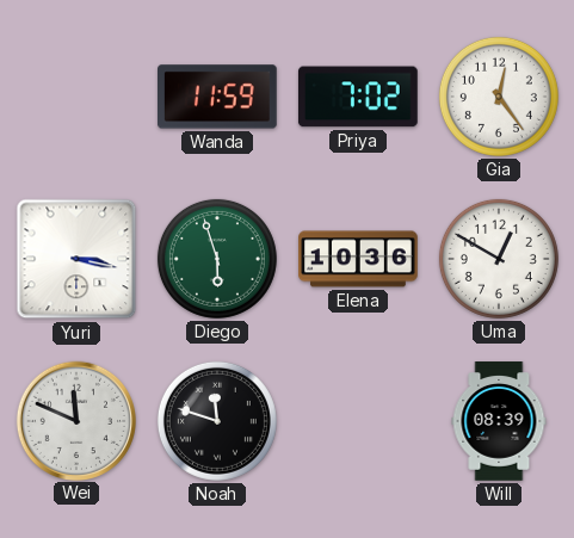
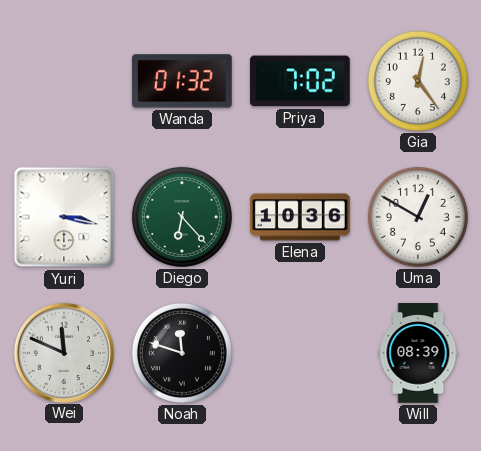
Wanda: 11:59 -> 01:32 (183, 81)
Diego: 5:57 -> 6:23 (182, 217)
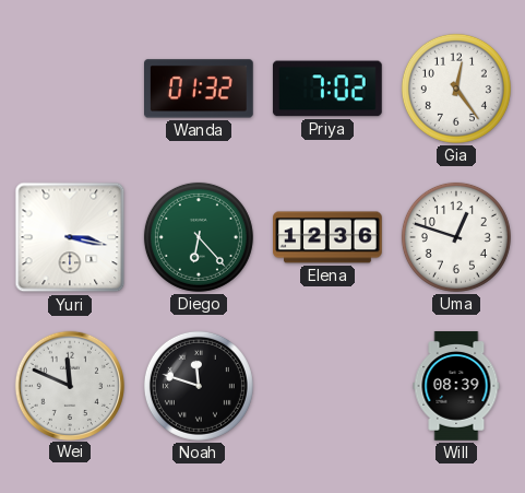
Elena: 10:36 -> 12:36 (327, 237)
Uma: 12:50 -> 12:48 (456, 237)
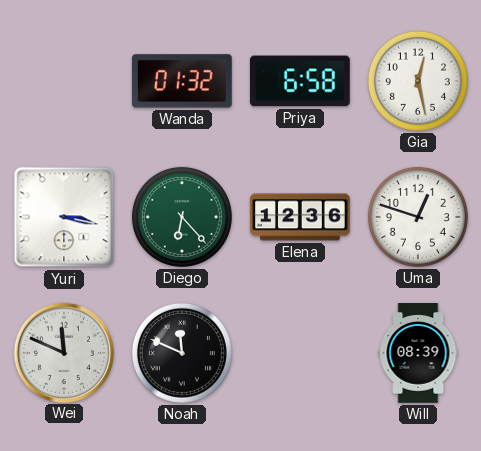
Priya: 7:02 -> 6:58 (300, 81)
Gia: 12:24 -> 12:28 (418, 81)
Noah: 11:48 -> 11:49 (182, 353)
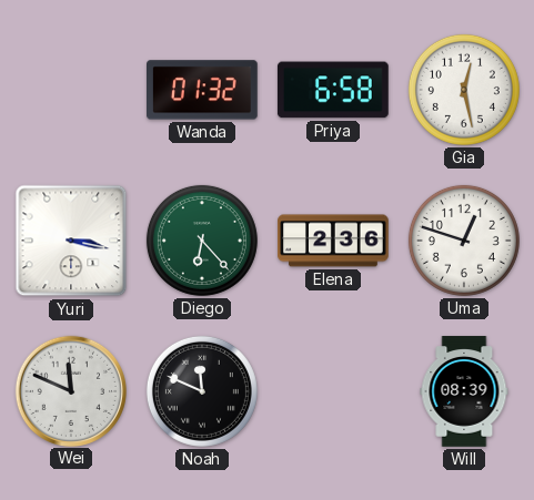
Elena: 12:36 -> 2:36 (333, 241)
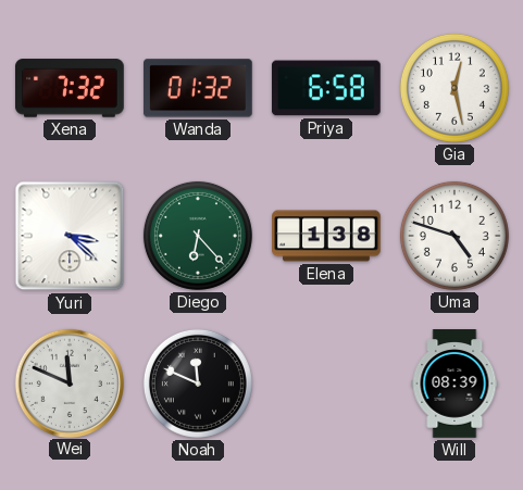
Xena: none -> 7:32 (71, 88)
Yuri: 3:17 -> 3:22 (70, 236)
Elena: 2:36 -> 1:38 (326, 236)
Uma: 12:48 -> 4:48 (454, 236)
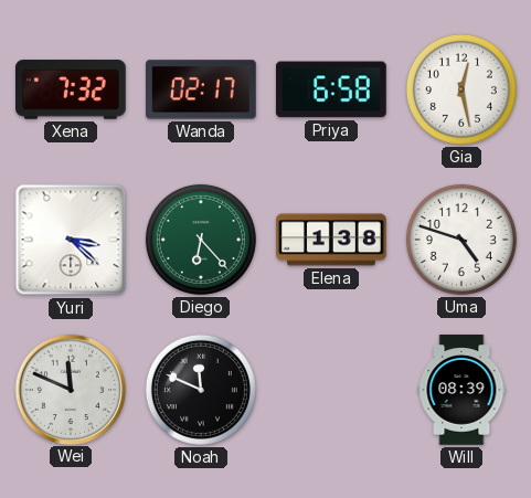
Wanda: 01:32 -> 02:17 (202, 89)
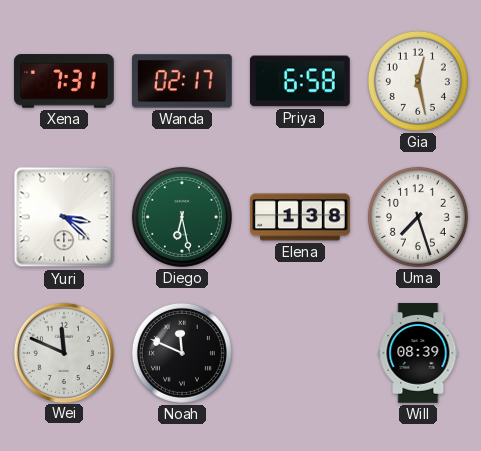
Xena: 7:32 -> 7:31 (65, 81)
Diego: 6:23 -> 6:28 (182, 217)
Uma: 4:48 -> 7:27 (418, 217)
